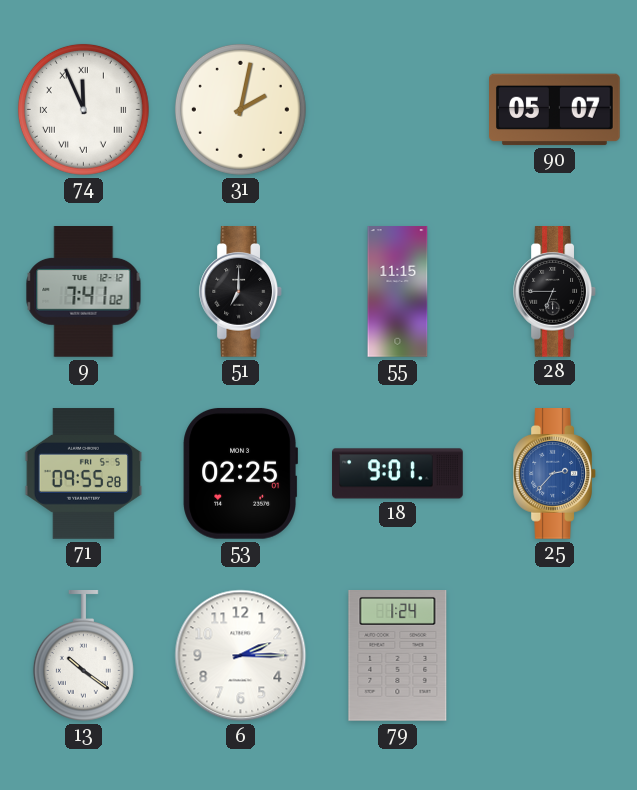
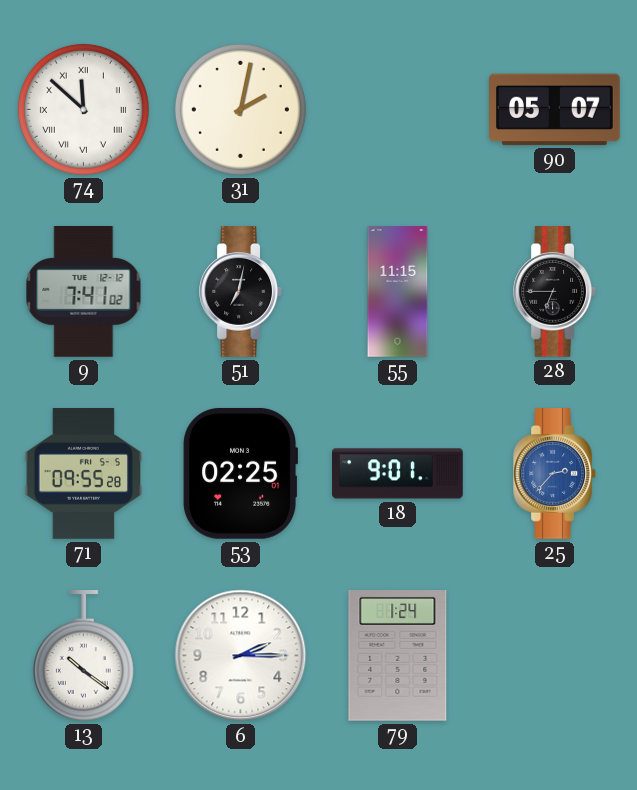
74: 11:56 -> 11:52 (83, 109)
51: 7:00 -> 7:02 (240, 292)
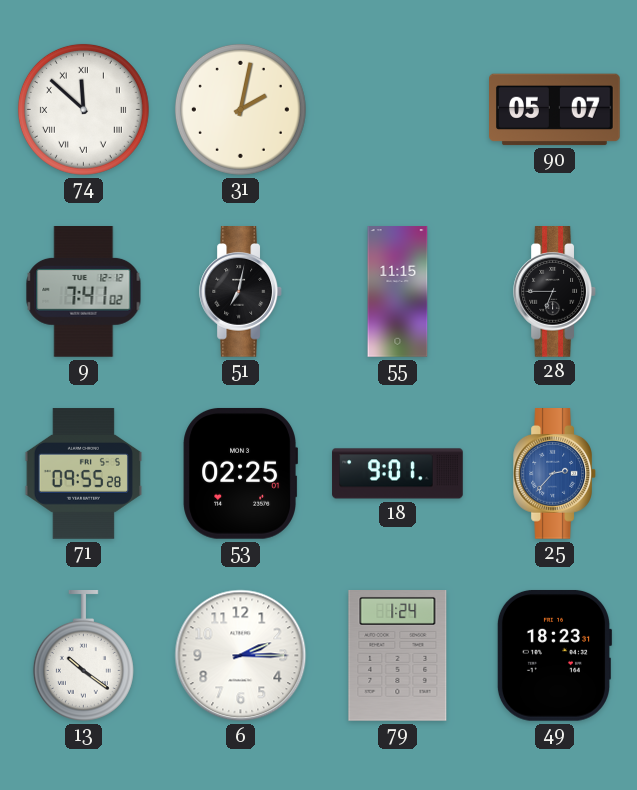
49: none -> 18:23 (554, 655)
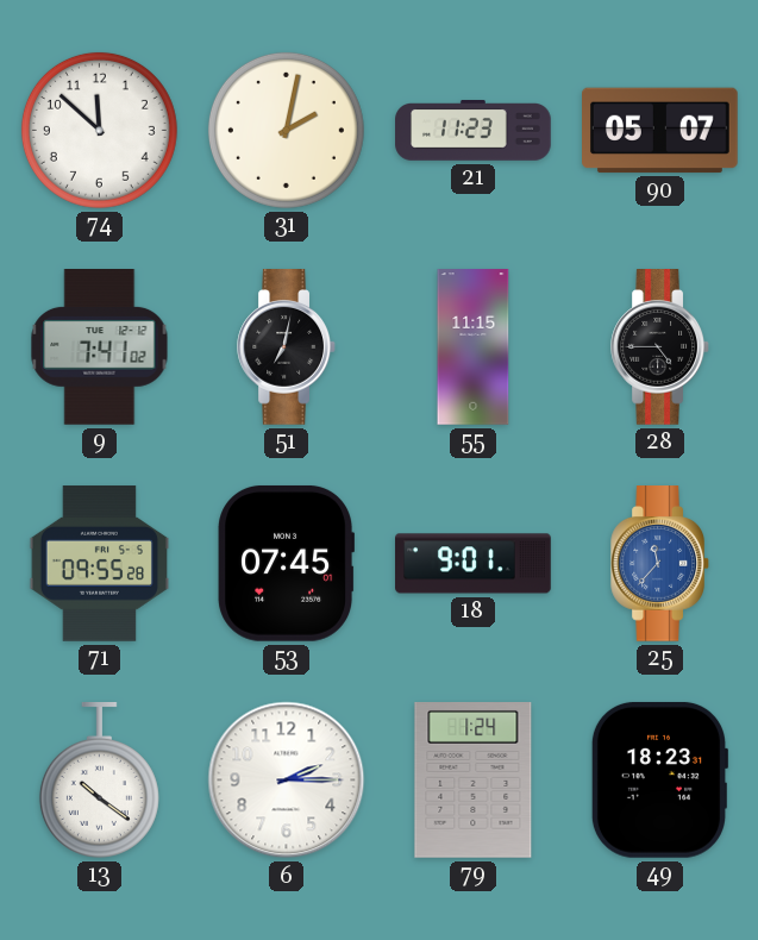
74 numerals: Roman -> Arabic (99, 130)
21: none -> 11:23 (474, 131)
28: 6:45 -> 4:45 (659, 347)
53: 02:25 -> 07:45 (286, 563)
25: 2:37 -> 11:37 (659, 564)
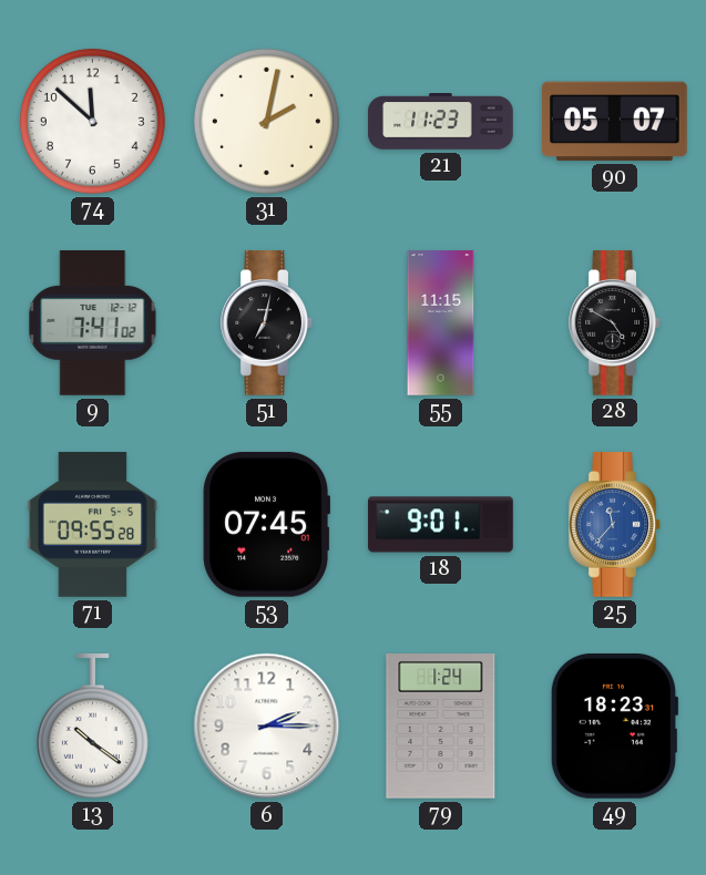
28: 4:45 -> 4:50 (614, 323)
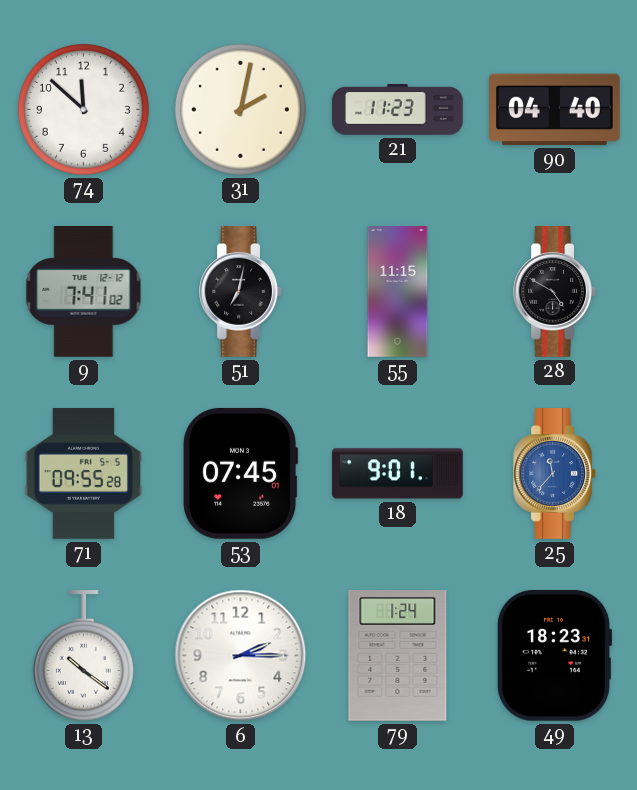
90: 05:07 -> 04:40 (555, 110)
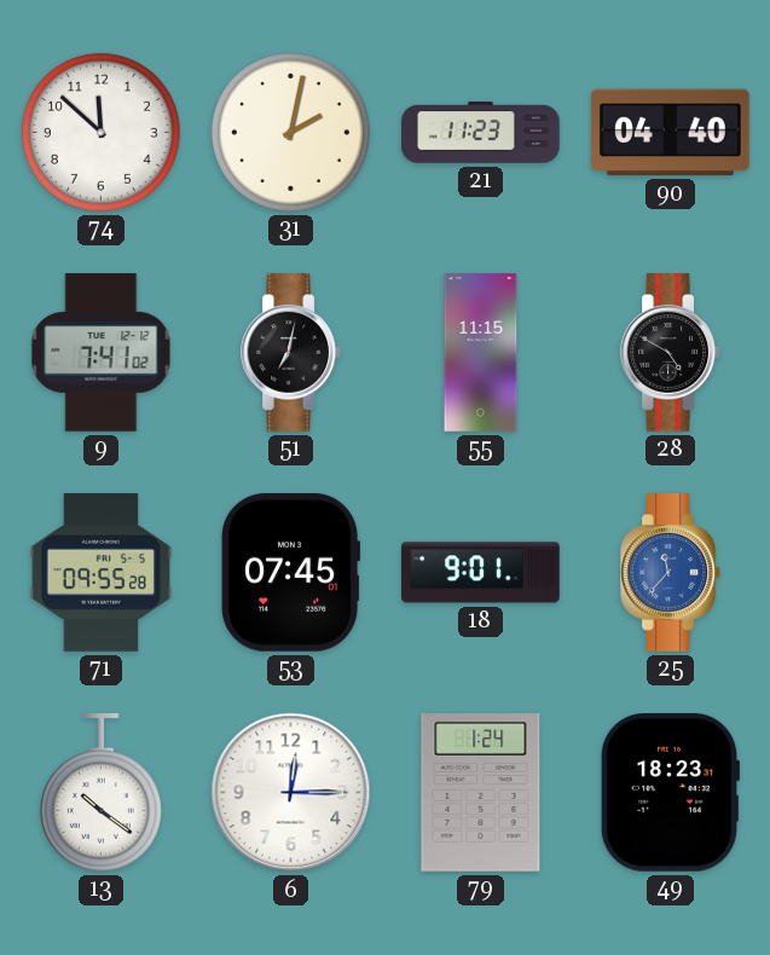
6: 2:15 -> 12:15 (291, 793)
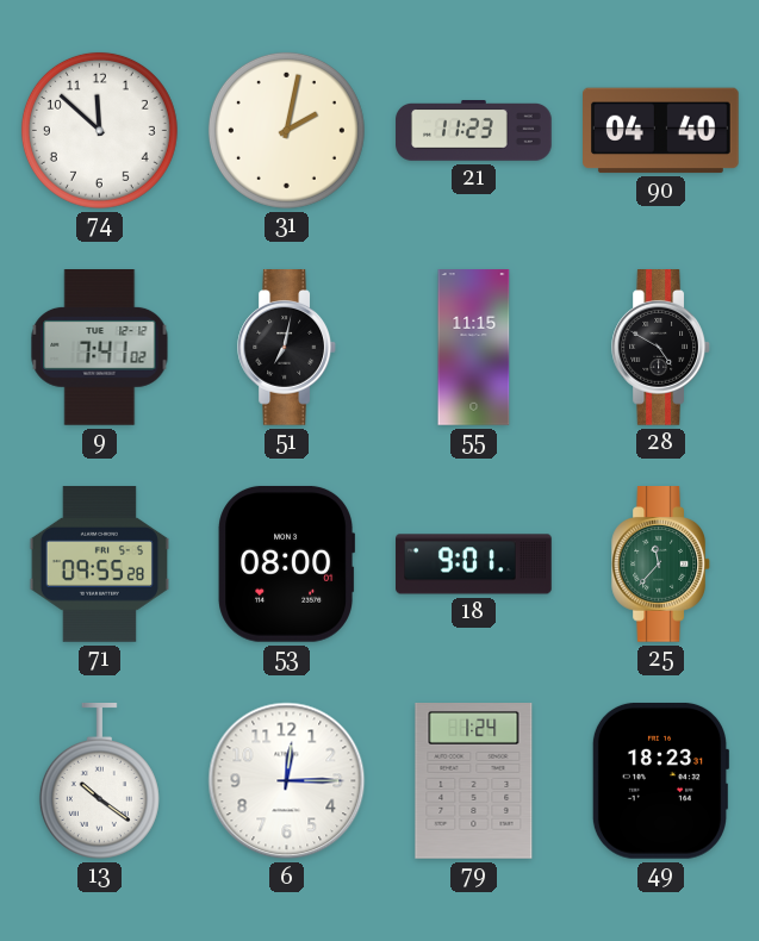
53: 07:45 -> 08:00 (286, 563)
25 dial: blue -> green (660, 565)
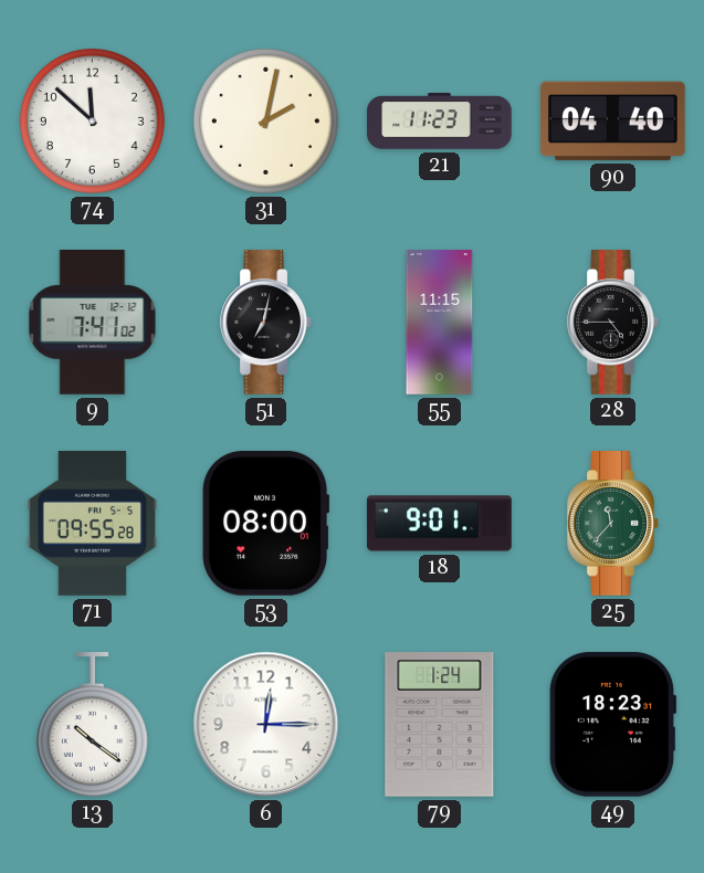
28: 4:50 -> 4:45 (612, 323)
